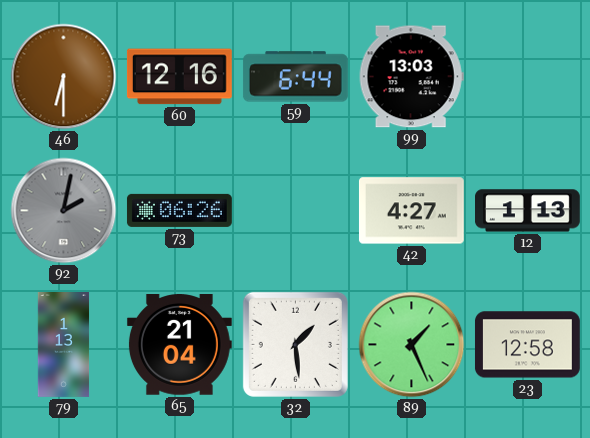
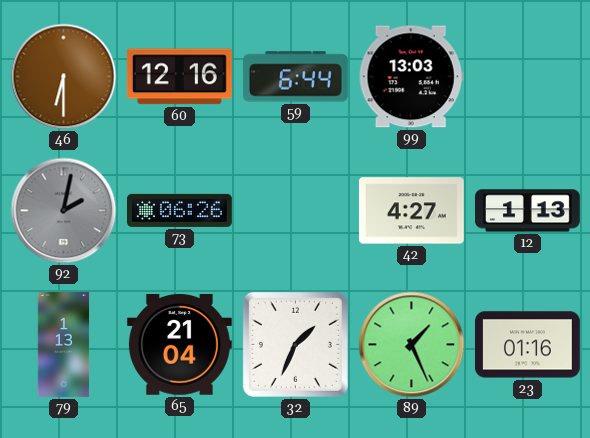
32: 1:29 -> 1:34 (295, 344)
23: 12:58 -> 01:16 (527, 345)
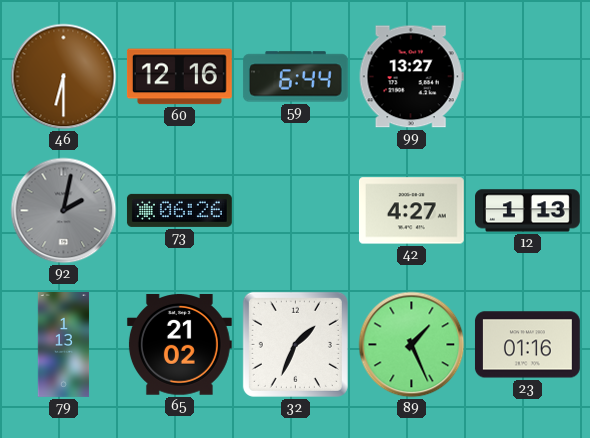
99: 13:03 -> 13:27 (411, 77)
65: 21:04 -> 21:02 (179, 345)
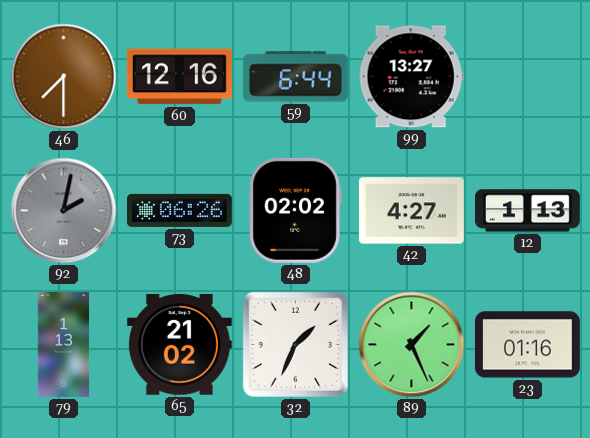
46: 6:30 -> 7:30 (64, 77)
48: none -> 02:02 (295, 210)
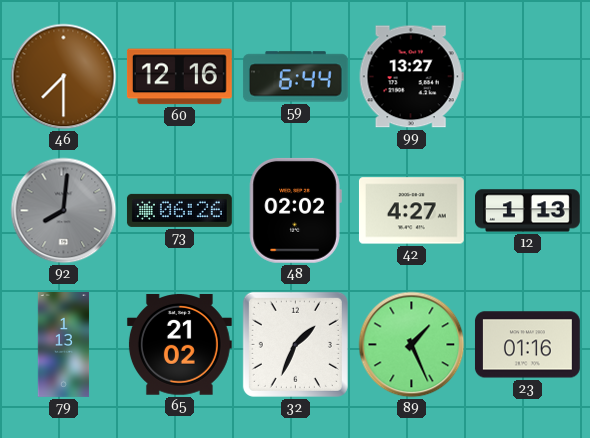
92: 2:02 -> 8:01 (64, 211)
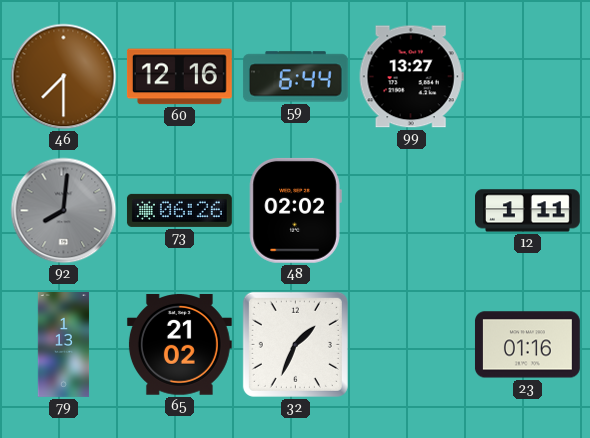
42: 4:27 -> none (411, 211)
12: 1:13 -> 1:11 (528, 211)
89: 1:26 -> none (412, 345)
